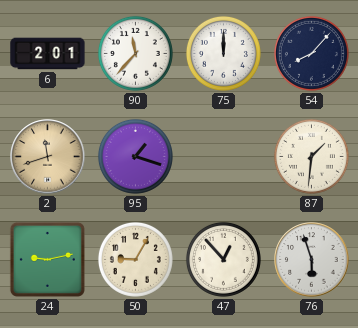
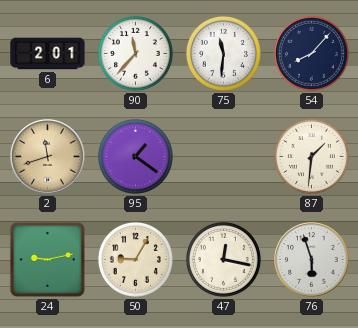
75: 12:00 -> 11:31 (223, 53)
95: 1:18 -> 1:21 (135, 156)
47: 12:53 -> 12:17 (223, 259)
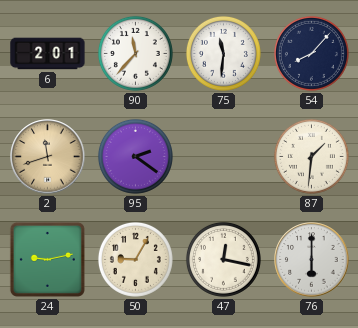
95: 1:21 -> 2:21 (135, 156)
76: 5:57 -> 6:00 (312, 260)
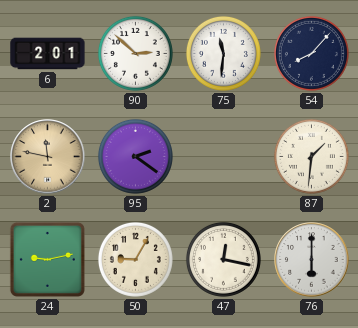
90: 11:37 -> 2:52 (135, 53)
2: 11:42 -> 11:47 (48, 157)
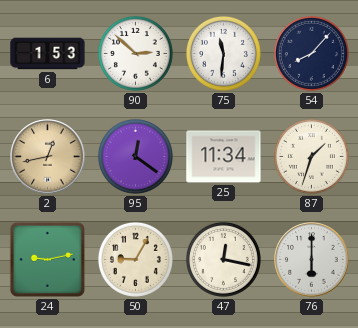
6: 2:01 -> 1:53 (48, 54)
2: 11:47 -> 12:43 (48, 157)
95: 2:21 -> 12:21 (135, 156)
25: none -> 11:34 (224, 157)
87: 1:31 -> 1:33 (311, 156)
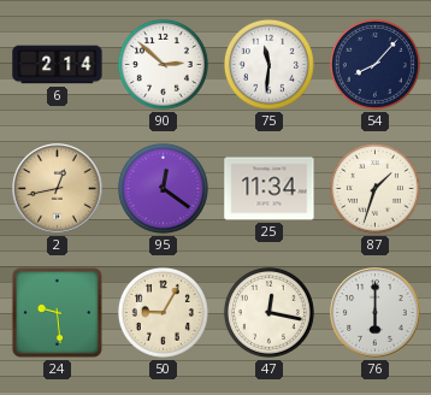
6: 1:53 -> 2:14 (58, 65)
24: 9:13 -> 9:29 (57, 312)
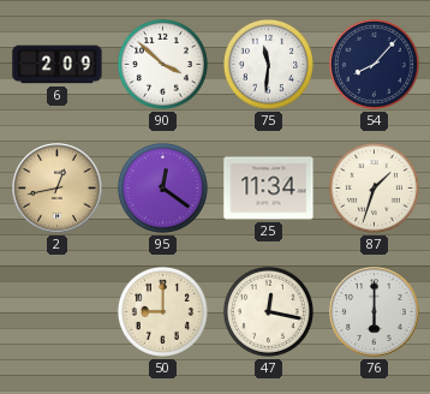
6: 2:14 -> 2:09 (58, 65)
90: 2:52 -> 3:52 (162, 64)
24: 9:29 -> none (57, 312)
50: 9:05 -> 9:00 (162, 311)
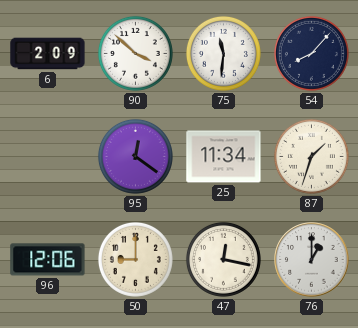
2: 12:43 -> none (58, 189)
96: none -> 12:06 (48, 260)
76: 6:00 -> 1:00 (312, 260)
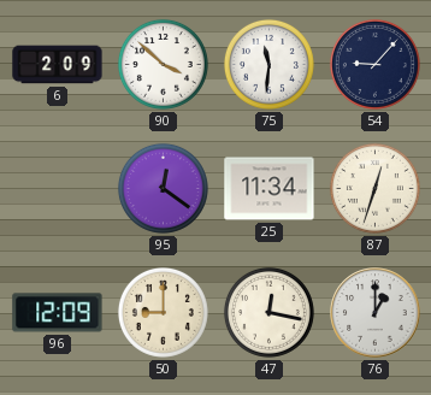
54: 8:07 -> 9:07 (374, 64)
87: 1:33 -> 12:33 (374, 188)
96: 12:06 -> 12:09 (58, 313)
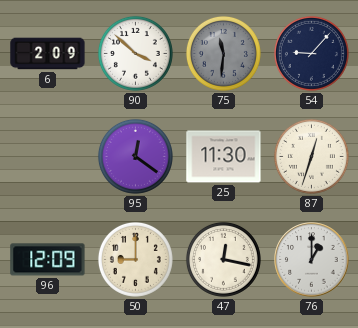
75 dial: white -> grey (223, 53)
25: 11:34 -> 11:30 (224, 157)
